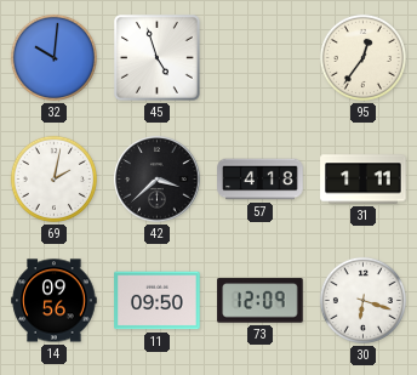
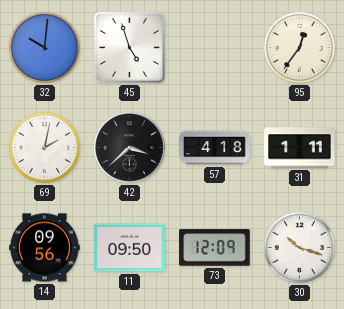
30: 6:18 -> 10:18 (299, 247)
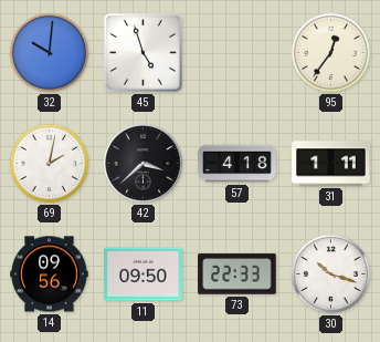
73: 12:09 -> 22:33 (237, 274)
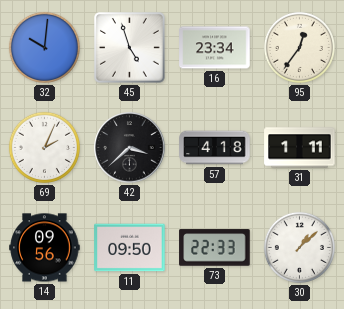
16: none -> 23:34 (215, 48)
69: 2:02 -> 2:04 (44, 147)
30: 10:18 -> 1:08 (299, 247)
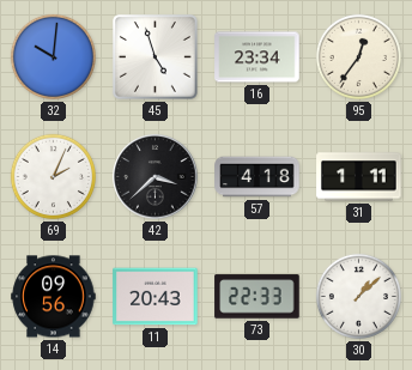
11: 09:50 -> 20:43 (156, 297)
